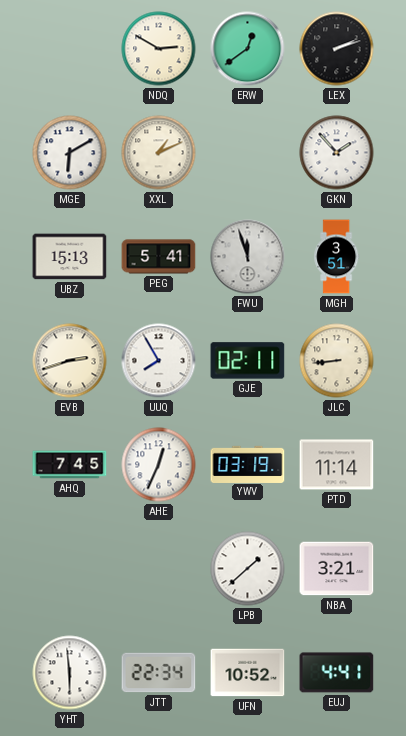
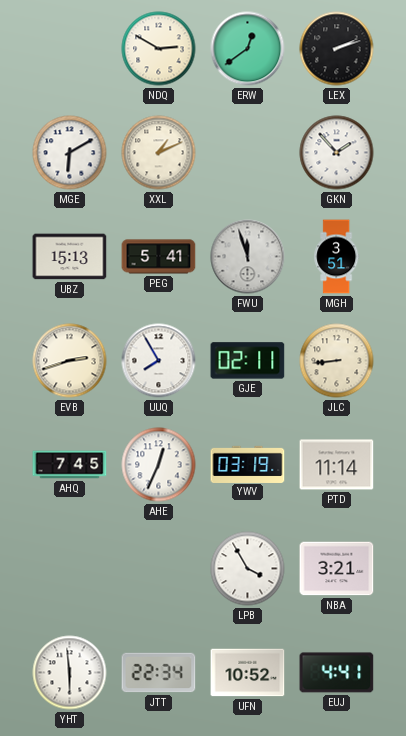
LPB: 1:38 -> 3:55 (248, 569)
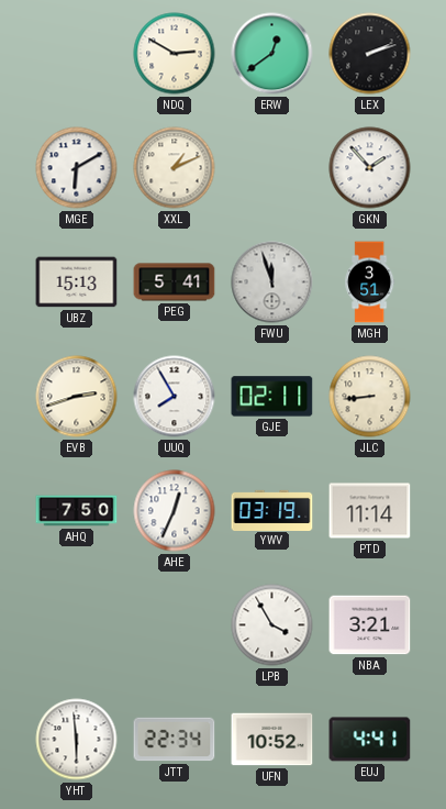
AHQ: 7:45 -> 7:50 (77, 511)
